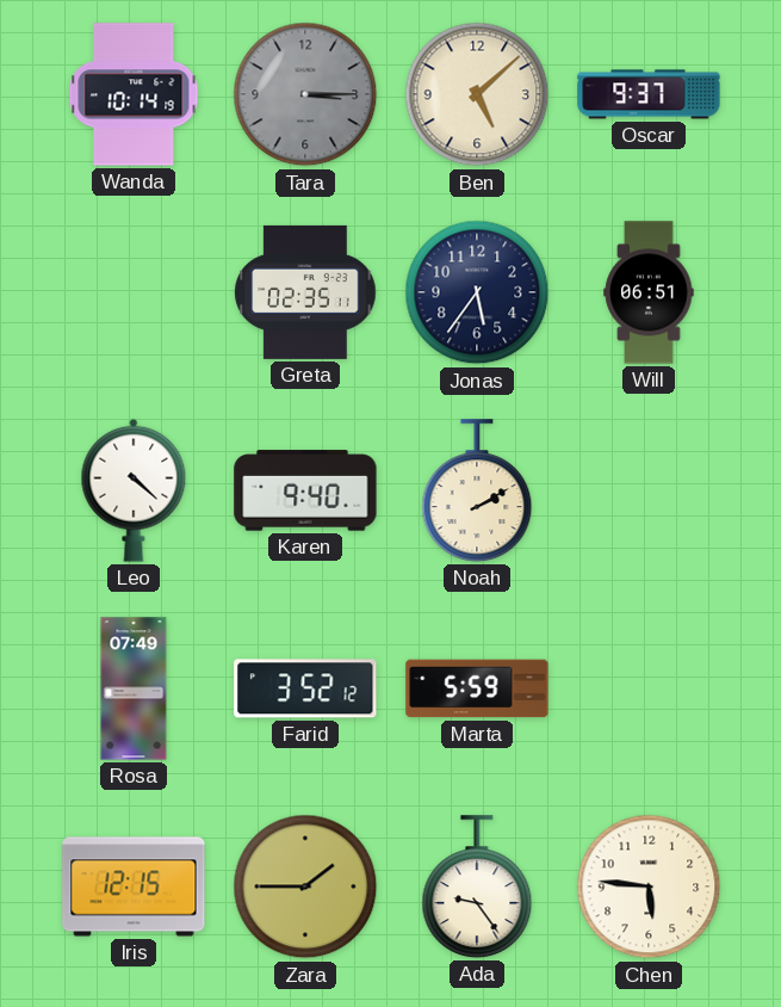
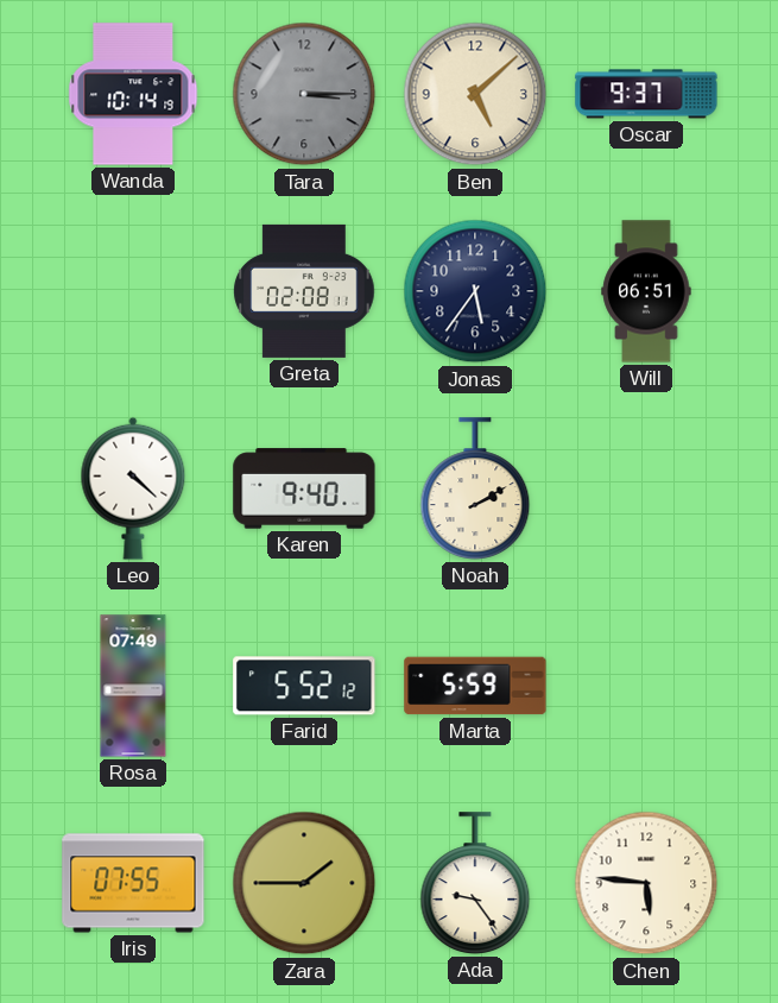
Greta: 02:35 -> 02:08 (304, 291)
Farid: 3:52 -> 5:52 (304, 686)
Iris: 12:15 -> 07:55 (133, 883)
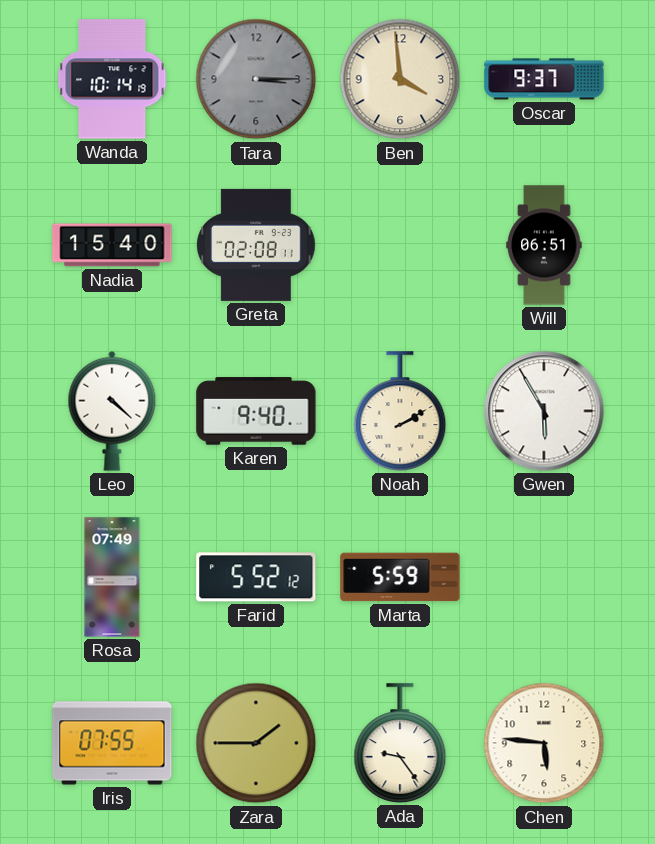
Ben: 5:08 -> 3:59 (400, 79)
Nadia: none -> 15:40 (112, 245)
Jonas: 5:36 -> none (475, 291)
Gwen: none -> 5:55 (544, 411)
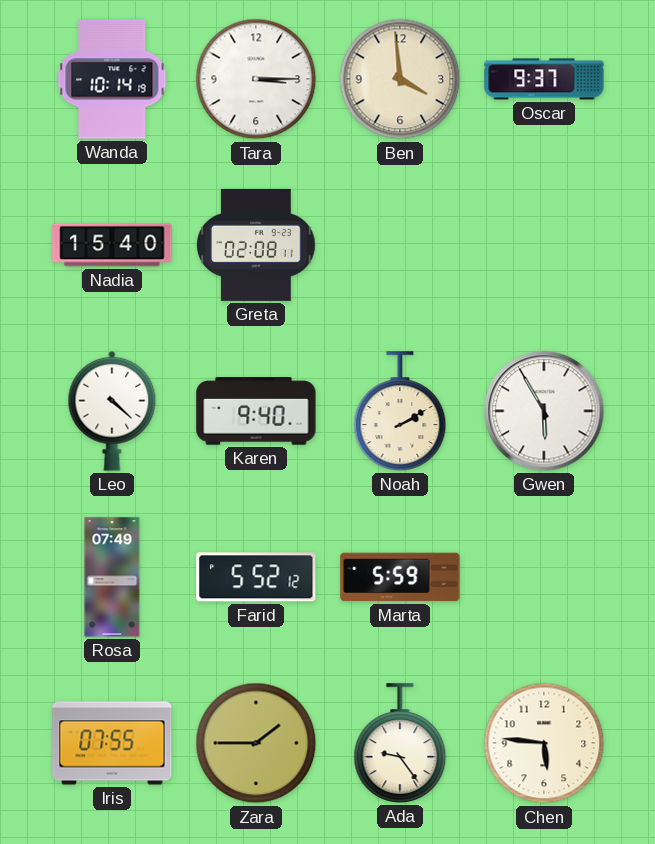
Tara dial: grey -> white (256, 79)
Will: 06:51 -> none (544, 245)
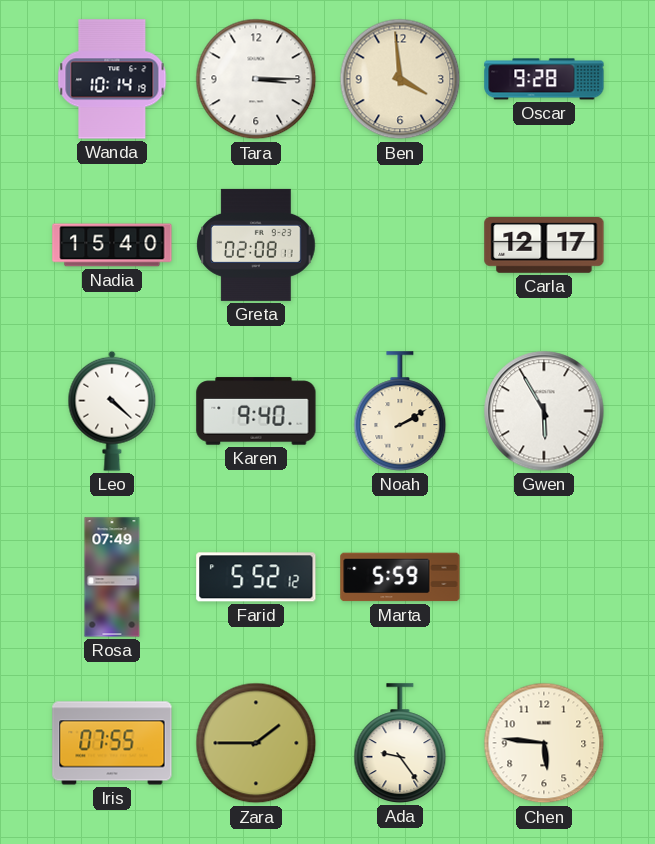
Oscar: 9:37 -> 9:28 (544, 79)
Carla: none -> 12:17 (544, 246)
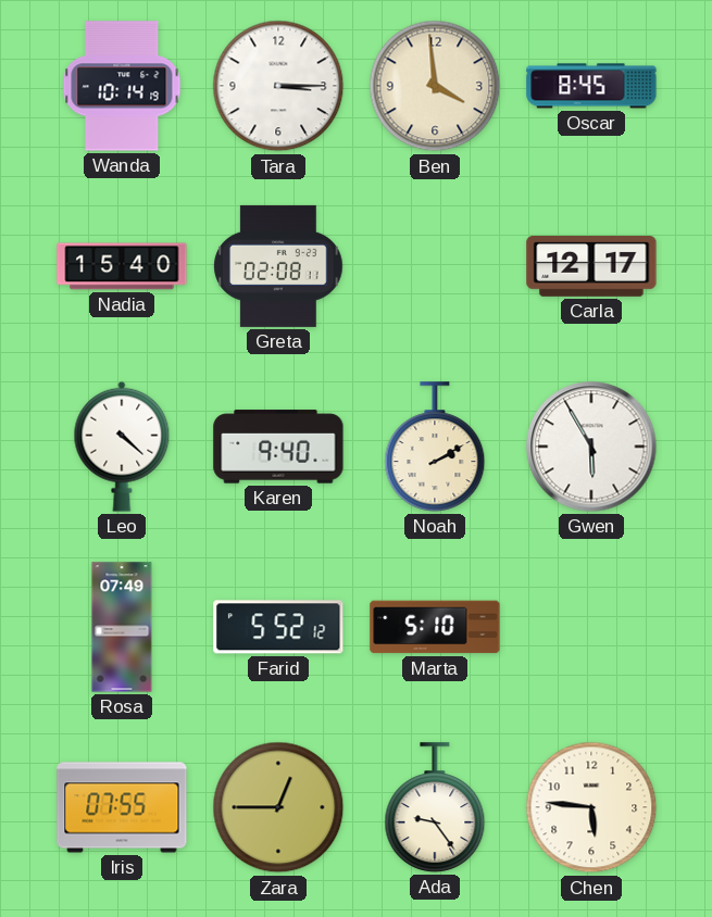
Oscar: 9:28 -> 8:45 (591, 86)
Marta: 5:59 -> 5:10 (435, 627)
Zara: 1:45 -> 12:45 (278, 807)
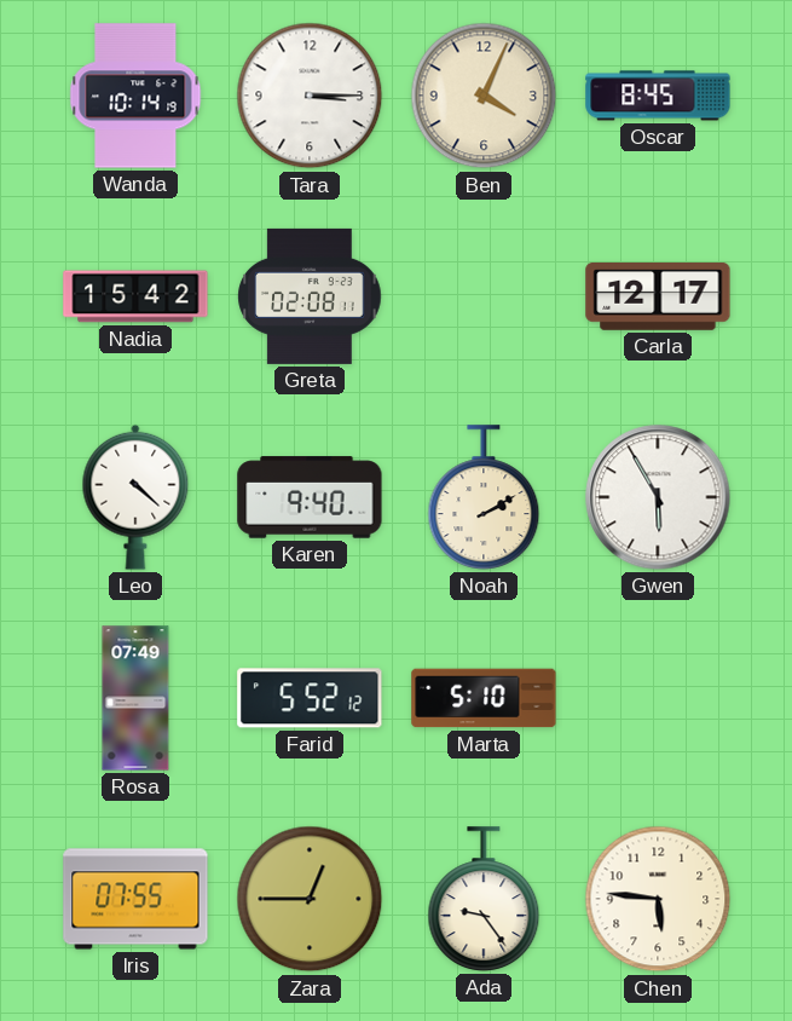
Ben: 3:59 -> 4:04 (484, 96)
Nadia: 15:40 -> 15:42 (135, 296)
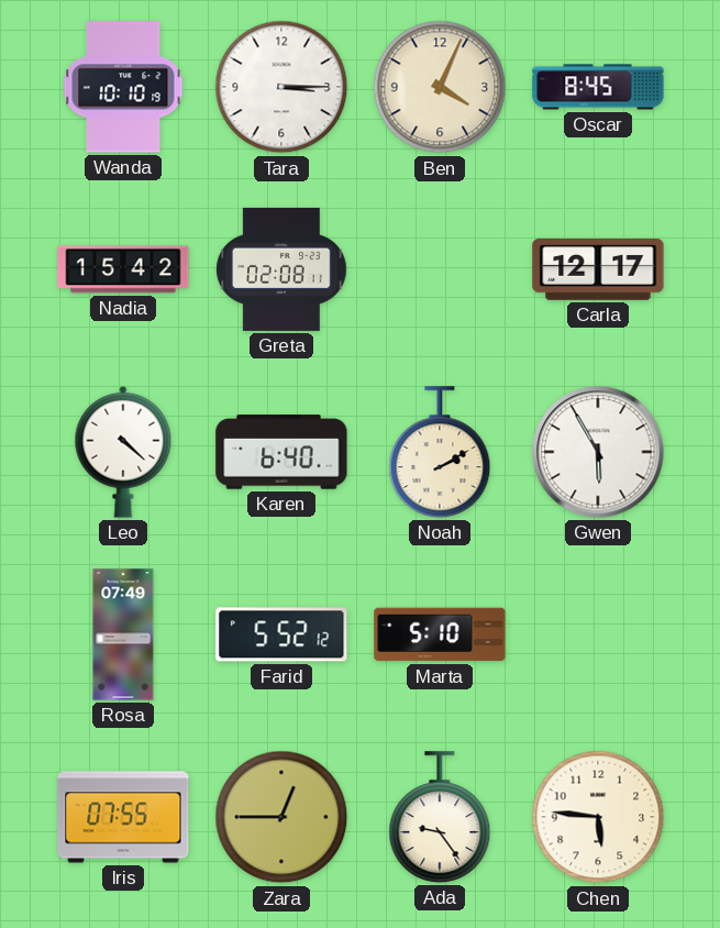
Wanda: 10:14 -> 10:10 (123, 87)
Karen: 9:40 -> 6:40 (281, 452)
